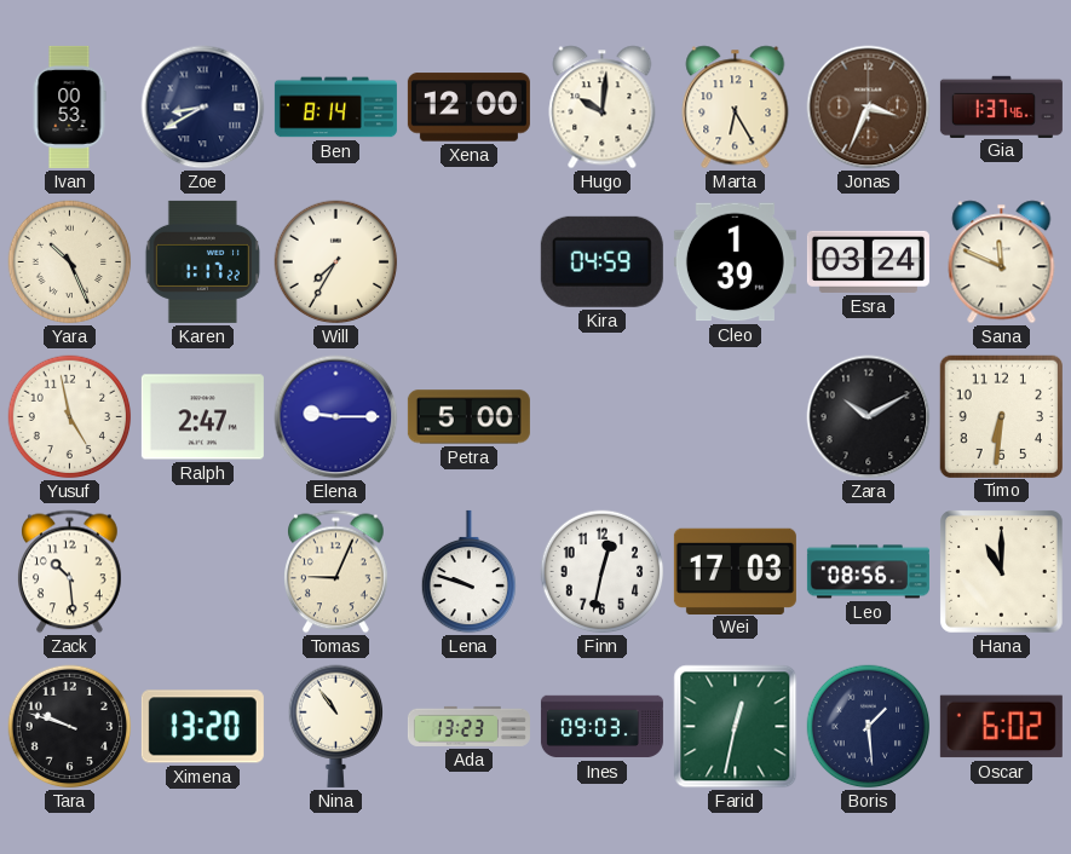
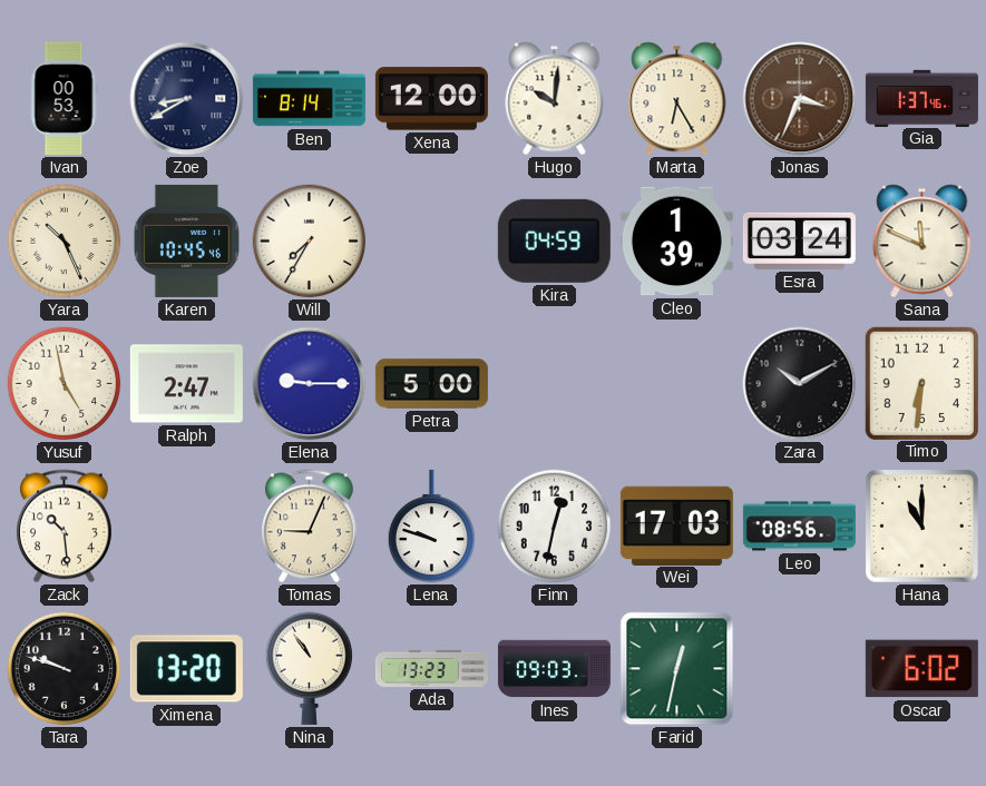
Karen: 1:17 -> 10:45 (186, 240)
Boris: 1:29 -> none (869, 727)
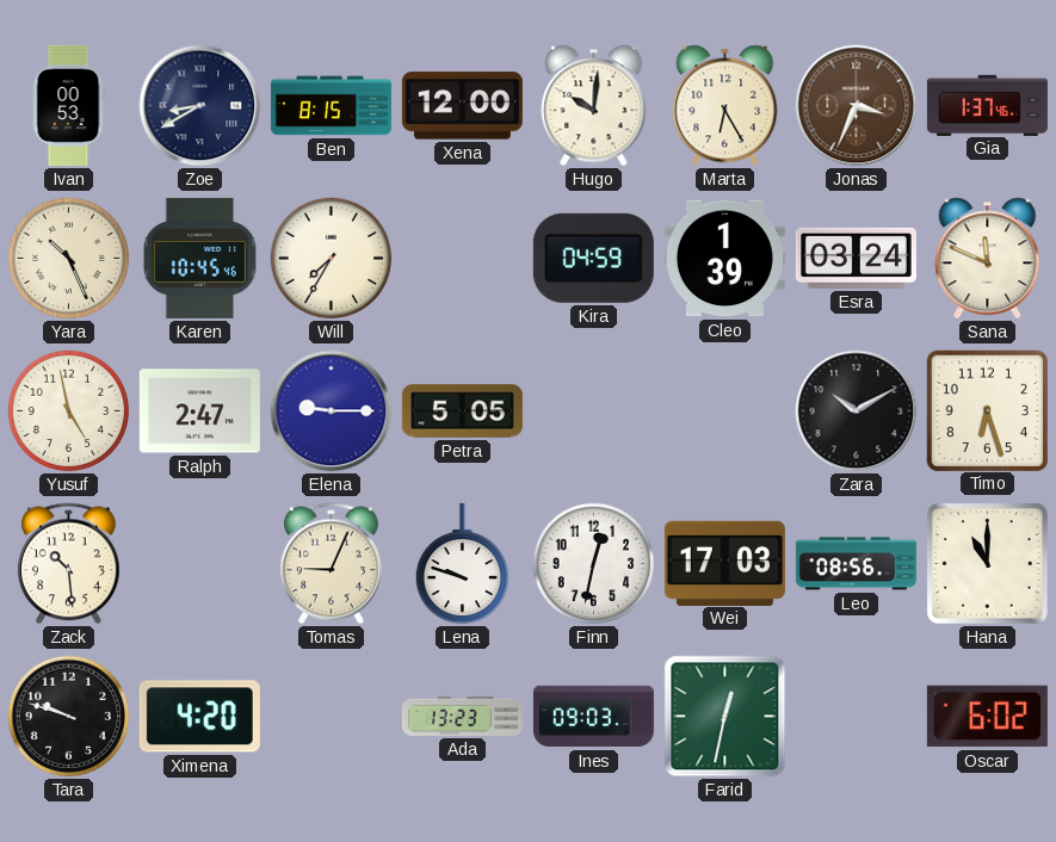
Ben: 8:14 -> 8:15 (331, 106)
Petra: 5:00 -> 5:05 (462, 411)
Timo: 6:31 -> 6:27 (987, 410)
Ximena: 13:20 -> 4:20 (199, 717)
Nina: 10:54 -> none (309, 668)
